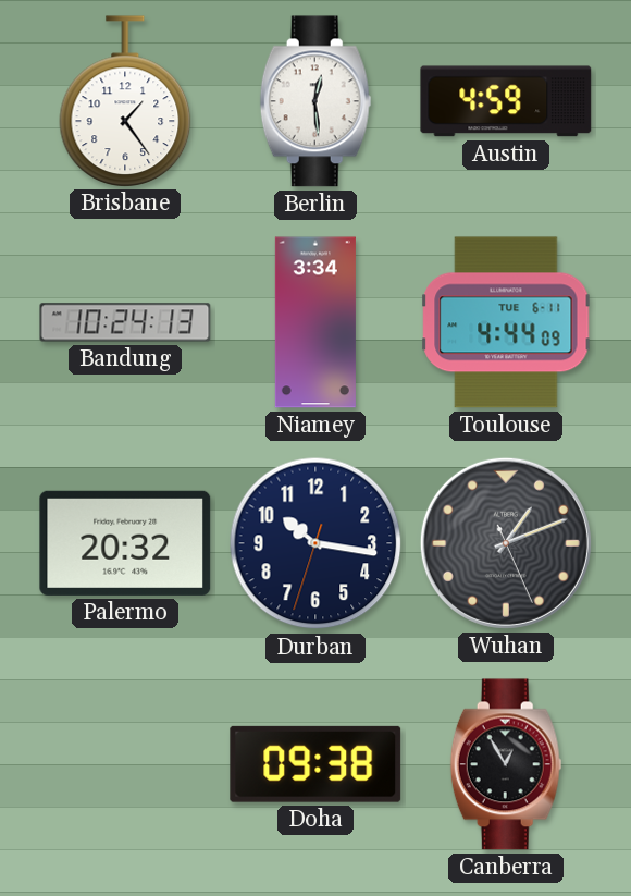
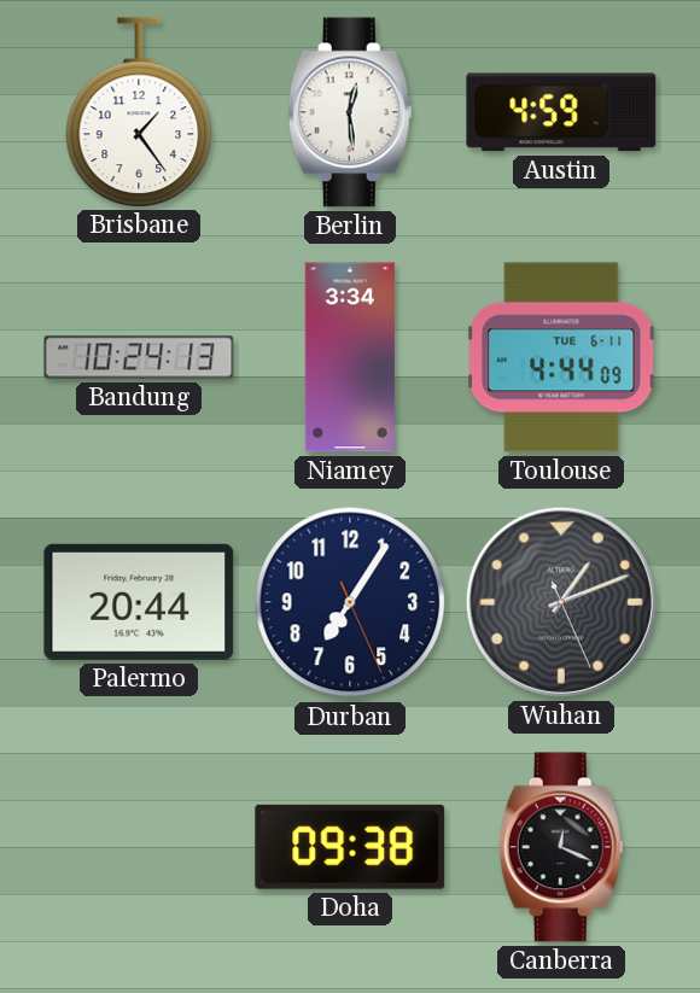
Palermo: 20:32 -> 20:44 (139, 602)
Durban: 10:16 -> 7:05 (350, 602)
Canberra: 12:55 -> 12:19 (561, 847)
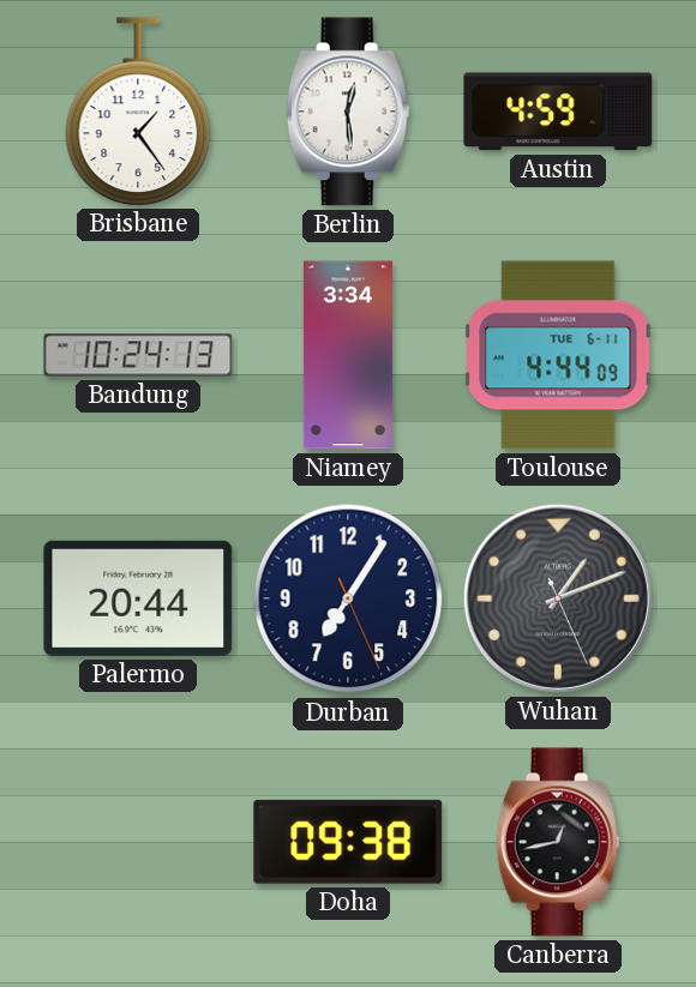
Canberra: 12:19 -> 12:43 (558, 842)
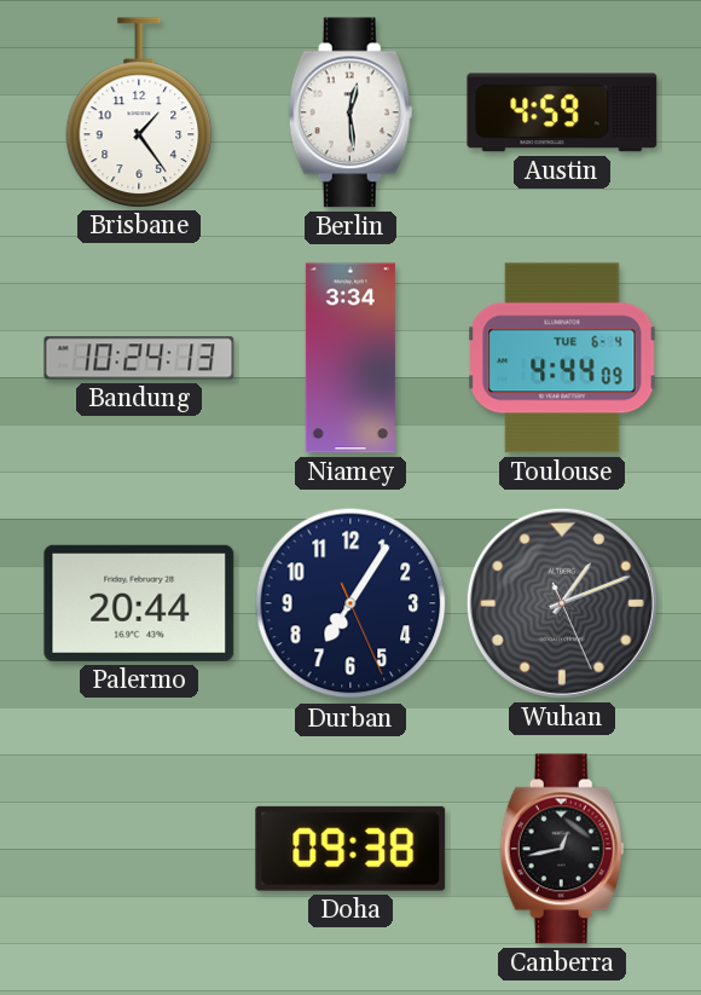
Toulouse date: TUE 6-11 -> TUE 6-4 (562, 358)
